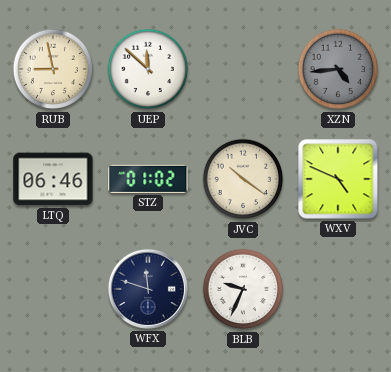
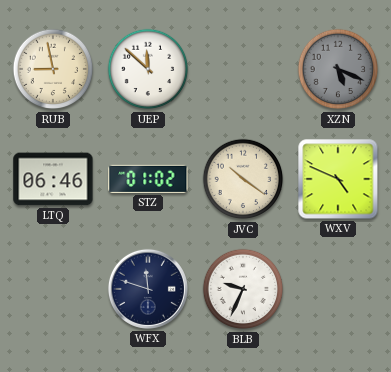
XZN: 4:44 -> 5:19 (338, 69)
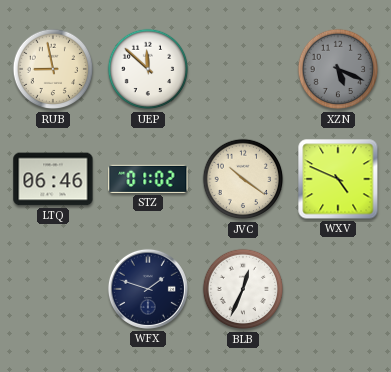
WFX: 11:48 -> 1:48 (148, 289)
BLB: 9:34 -> 12:34 (243, 289)
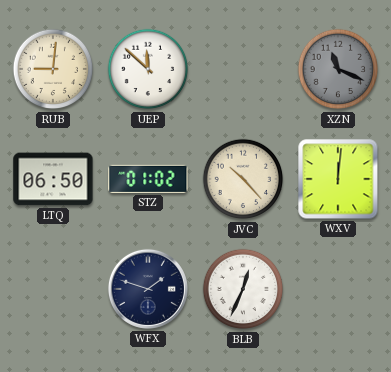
RUB: 8:58 -> 9:01 (53, 69)
XZN: 5:19 -> 11:19 (338, 69)
LTQ: 06:46 -> 06:50 (53, 179)
JVC: 10:21 -> 10:23 (243, 179)
WXV: 4:49 -> 12:01 (338, 179)
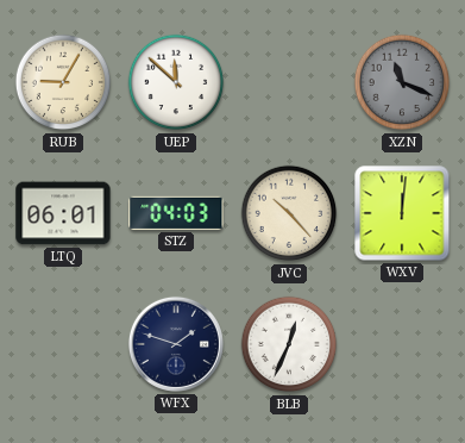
RUB: 9:01 -> 9:05 (63, 82)
LTQ: 06:50 -> 06:01 (63, 213)
STZ: 01:02 -> 04:03 (176, 213)
